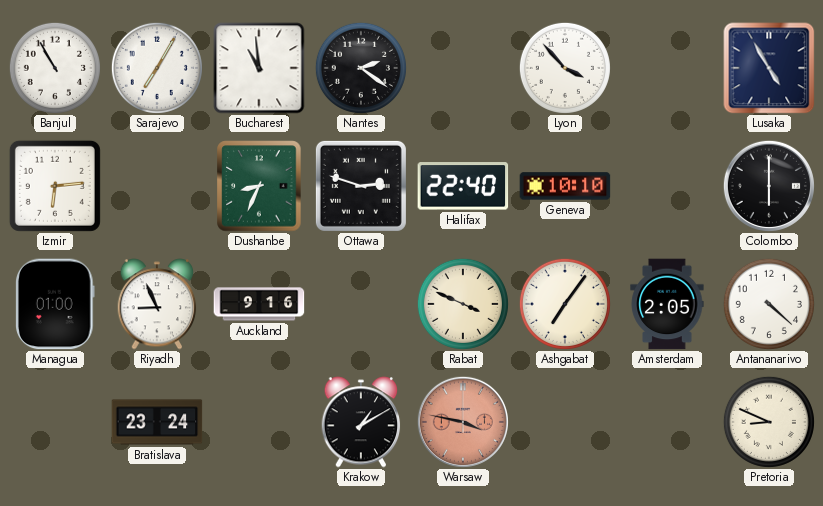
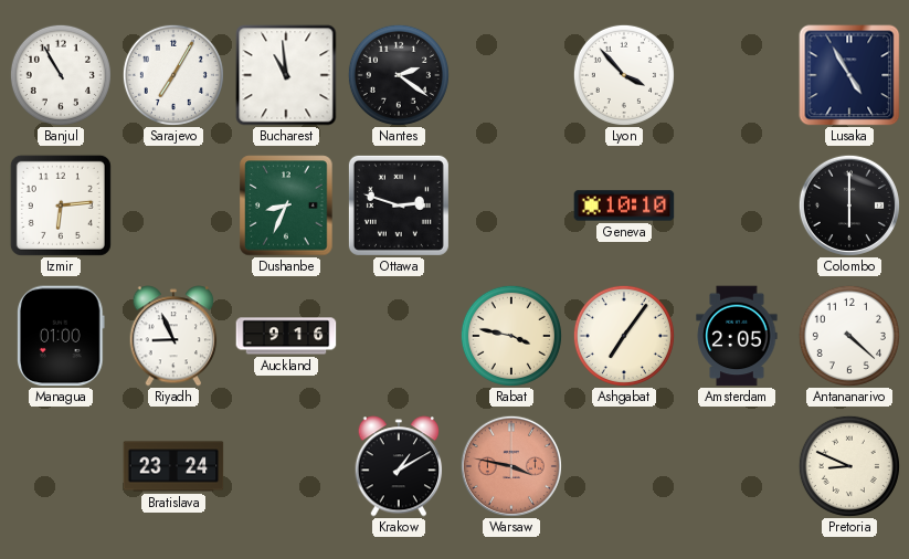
Halifax: 22:40 -> none (463, 186)
Rabat: 3:49 -> 3:47 (511, 336)
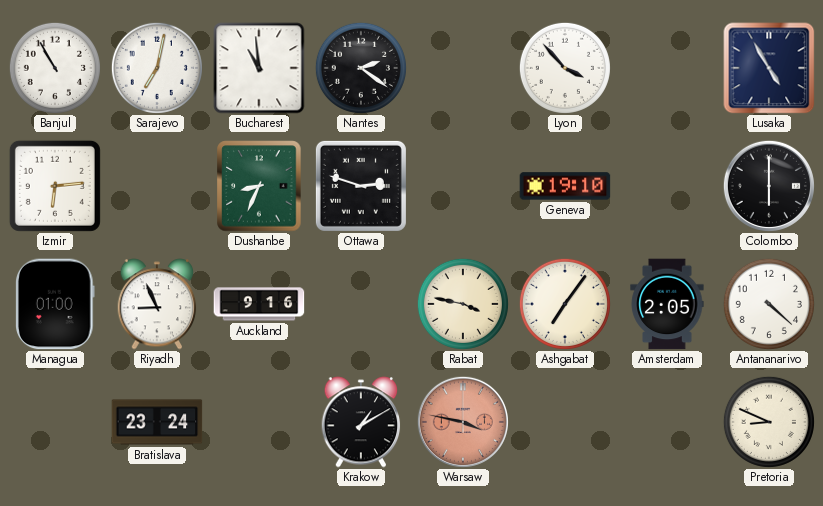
Sarajevo: 7:05 -> 7:02 (157, 68)
Geneva: 10:10 -> 19:10 (565, 186)
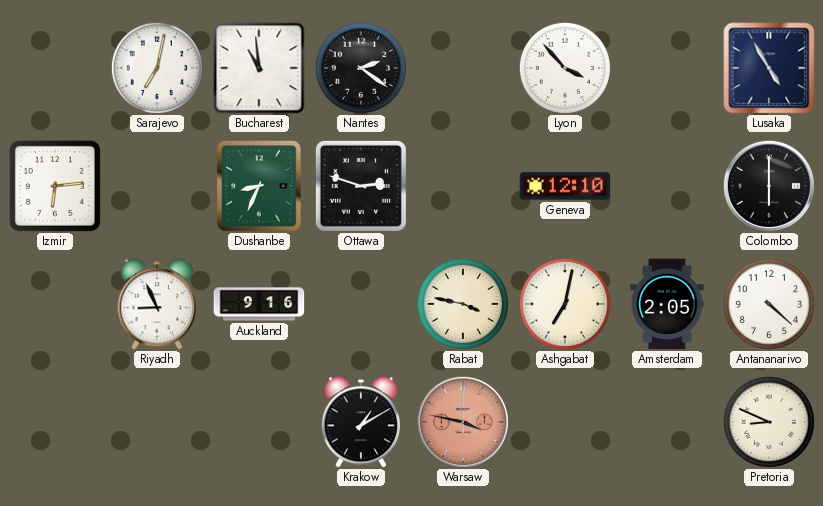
Banjul: 10:55 -> none (55, 68)
Geneva: 19:10 -> 12:10 (565, 186)
Managua: 01:00 -> none (56, 304)
Ashgabat: 7:06 -> 7:02 (565, 304)
Bratislava: 23:24 -> none (157, 422)
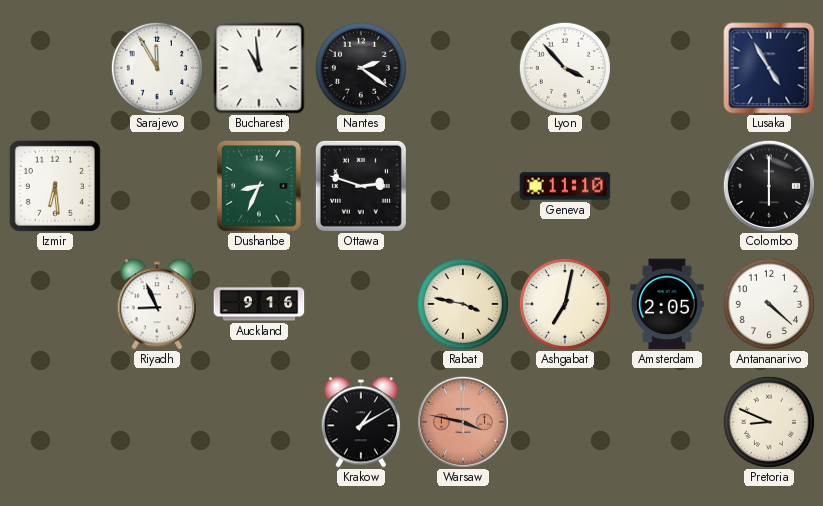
Sarajevo: 7:02 -> 11:55 (157, 68)
Izmir: 6:14 -> 6:29 (55, 186)
Geneva: 12:10 -> 11:10 (565, 186)
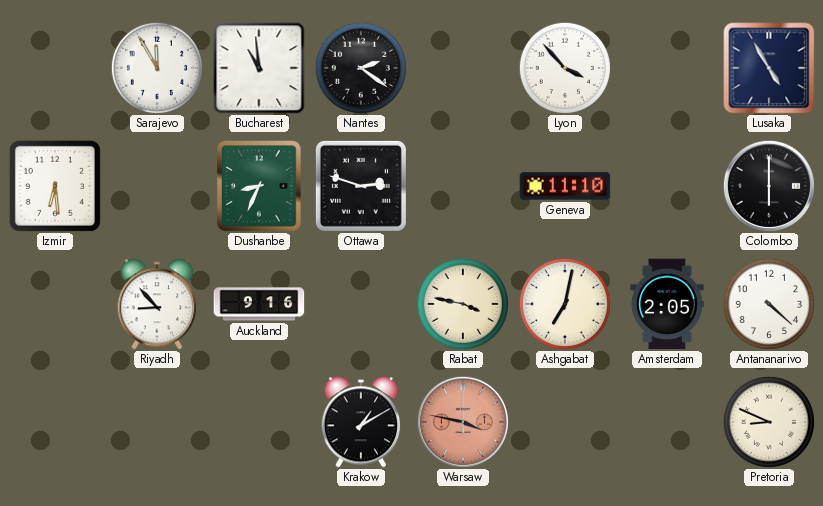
Riyadh: 8:56 -> 8:53 (157, 304)
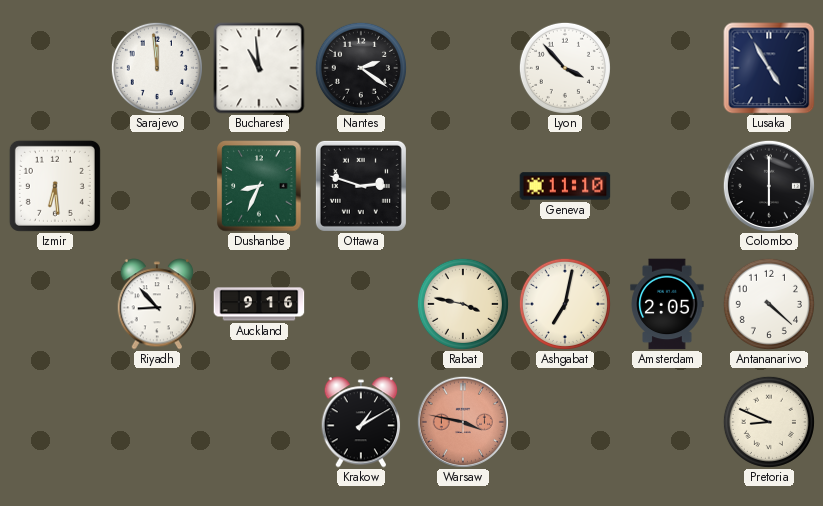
Sarajevo: 11:55 -> 11:59 (157, 68)
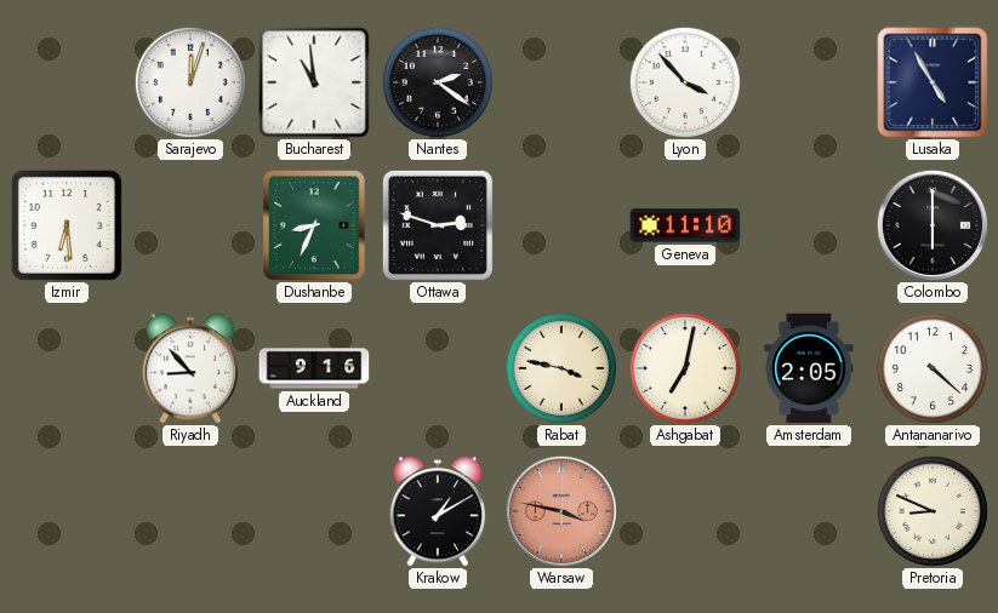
Sarajevo: 11:59 -> 12:03 (190, 82)
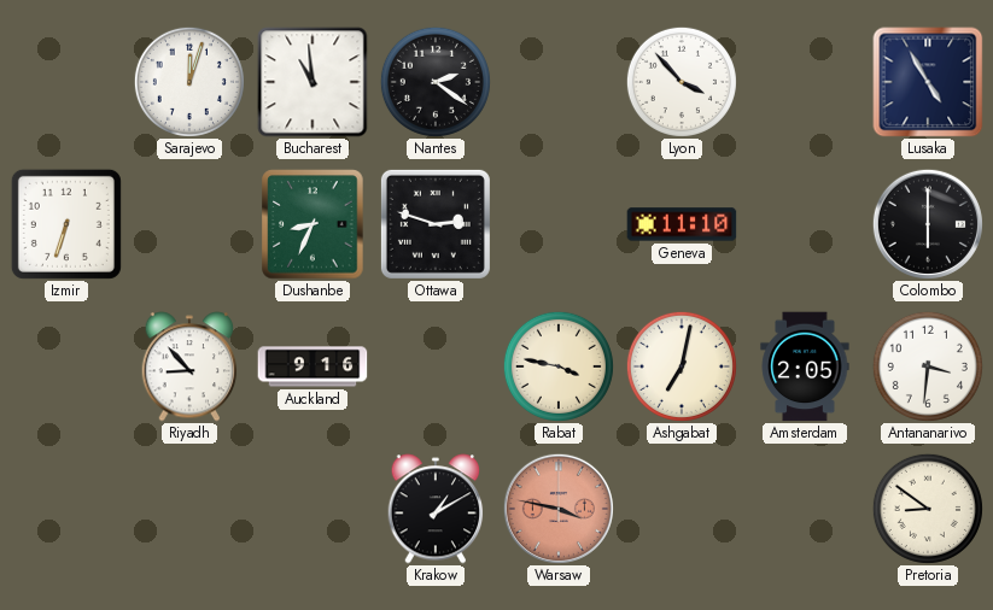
Izmir: 6:29 -> 6:33 (66, 224)
Antananarivo: 4:22 -> 3:31 (928, 366)
Pretoria: 8:49 -> 8:51 (928, 509)
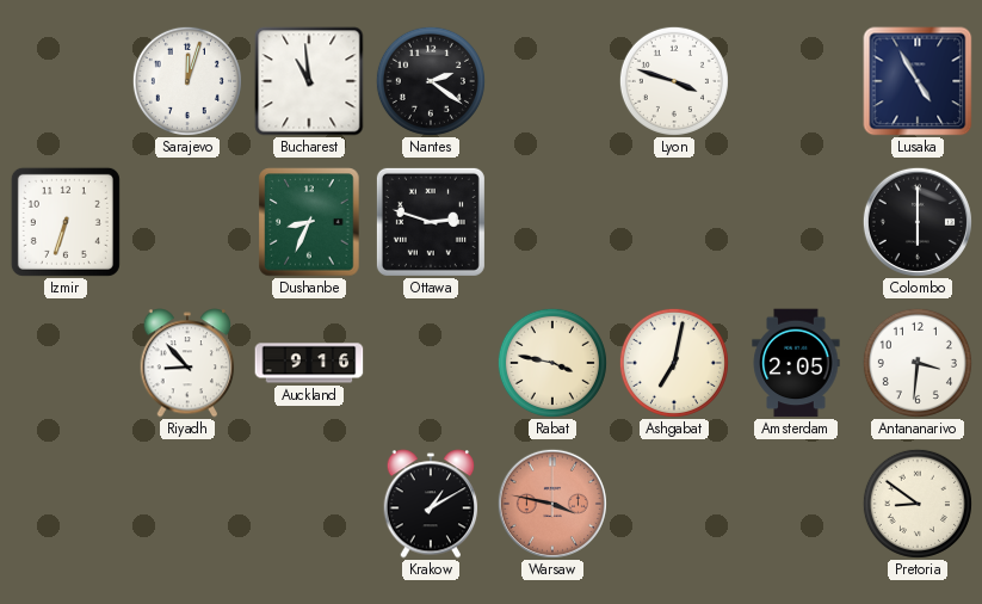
Lyon: 3:53 -> 3:48 (674, 81)
Geneva: 11:10 -> none (682, 224)
